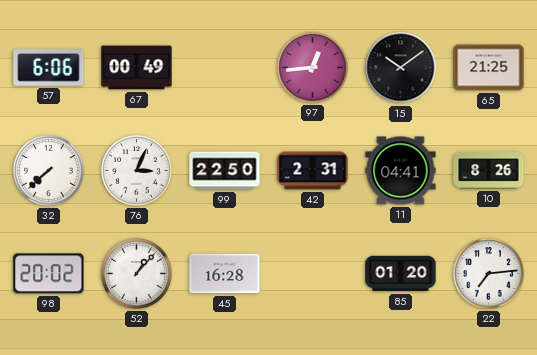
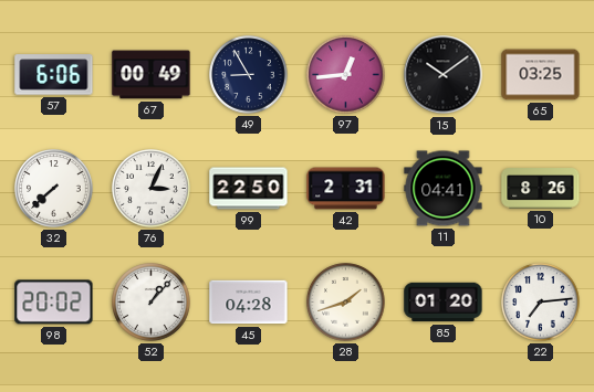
49: none -> 8:55 (249, 75)
65: 21:25 -> 03:25 (541, 75)
45: 16:28 -> 04:28 (249, 303)
28: none -> 1:42 (346, 303)
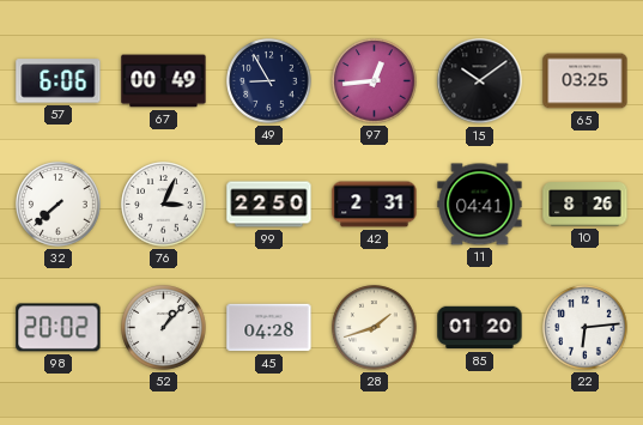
22: 7:14 -> 6:14 (586, 328)
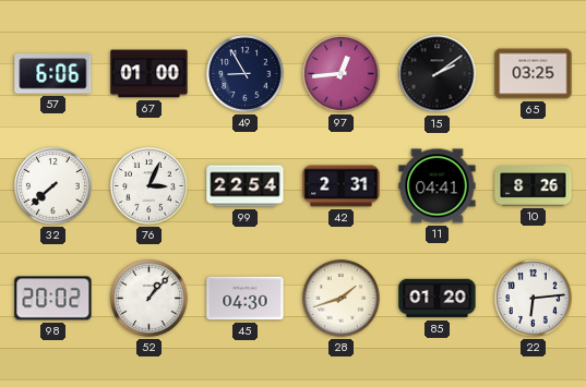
67: 00:49 -> 01:00 (150, 74)
15: 10:09 -> 2:09 (438, 74)
99: 22:50 -> 22:54 (246, 186)
45: 04:28 -> 04:30 (246, 299)
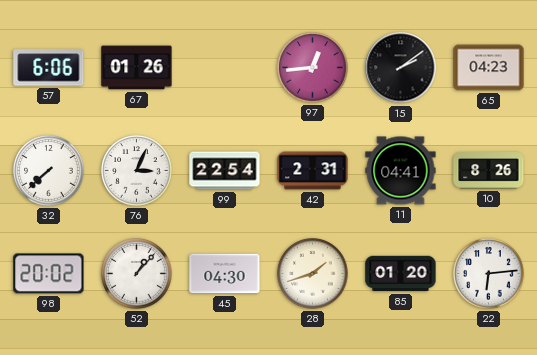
67: 01:00 -> 01:26 (137, 68)
49: 8:55 -> none (246, 74)
65: 03:25 -> 04:23 (489, 68)
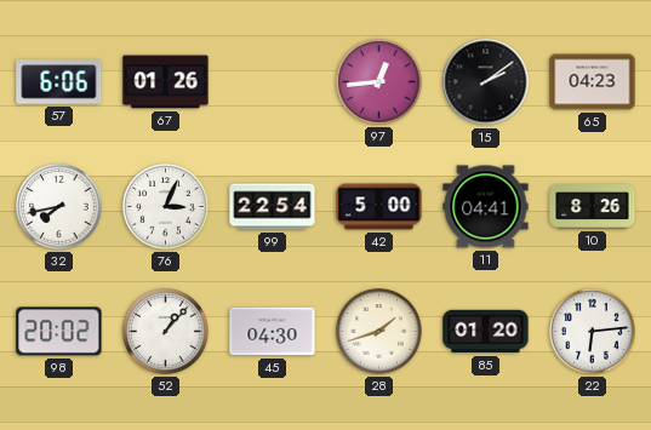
32: 7:38 -> 7:43 (59, 207)
42: 2:31 -> 5:00 (379, 207)
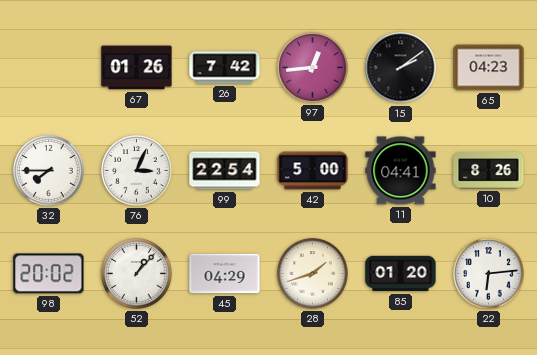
57: 6:06 -> none (59, 82)
26: none -> 7:42 (225, 68)
32: 7:43 -> 7:45 (49, 171)
45: 04:30 -> 04:29 (225, 274)
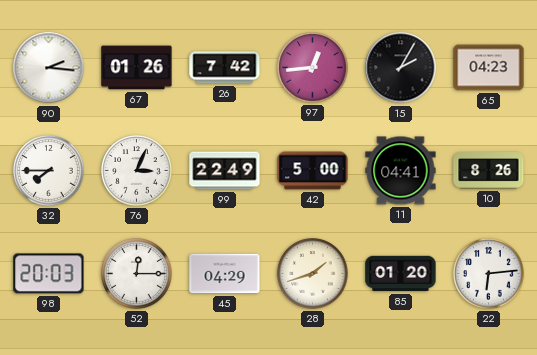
90: none -> 2:16 (49, 68)
15: 2:09 -> 2:05 (401, 68)
99: 22:54 -> 22:49 (225, 171)
98: 20:02 -> 20:03 (49, 274)
52: 1:07 -> 12:15 (137, 274)
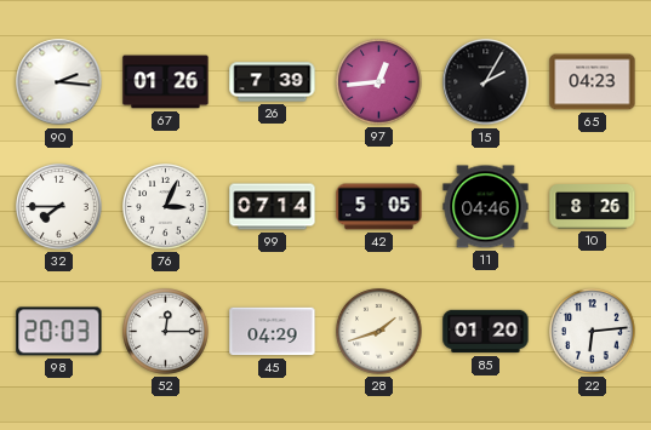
26: 7:42 -> 7:39 (273, 82)
99: 22:49 -> 07:14 (273, 207)
42: 5:00 -> 5:05 (379, 207)
11: 04:41 -> 04:46 (486, 207)
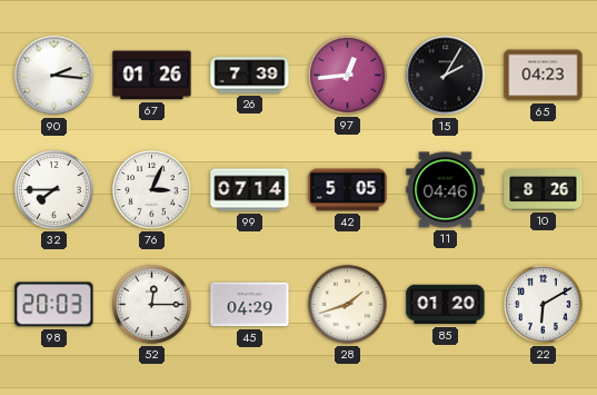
22: 6:14 -> 6:10 (544, 305)
